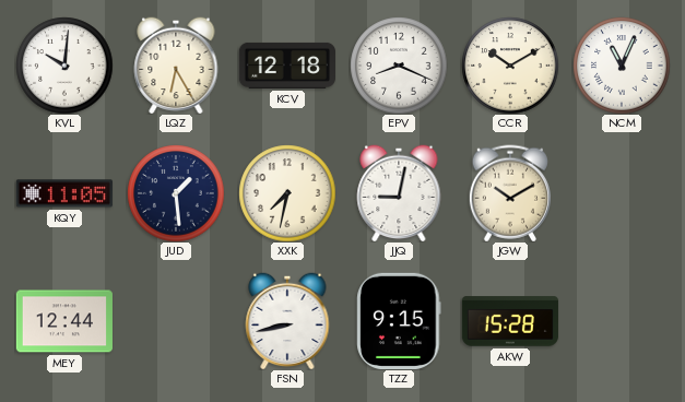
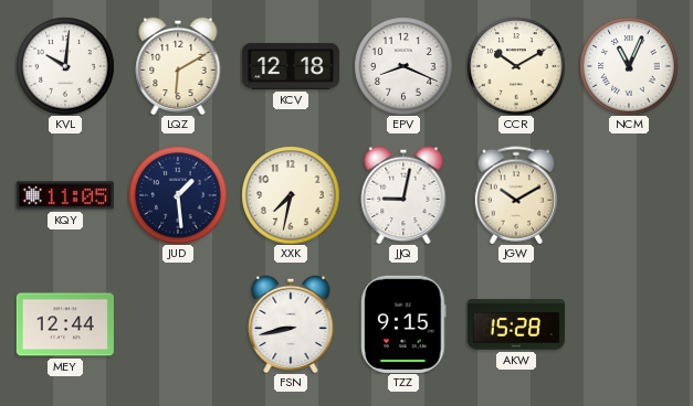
LQZ: 6:25 -> 6:10 (178, 66)
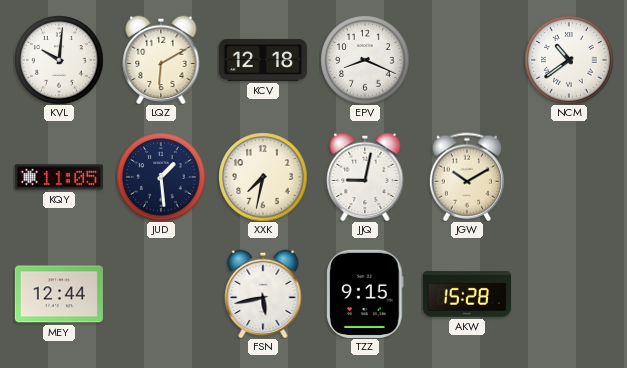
CCR: 10:10 -> none (516, 66)
NCM: 11:04 -> 10:39 (569, 60)
FSN: 8:43 -> 5:43 (263, 294)
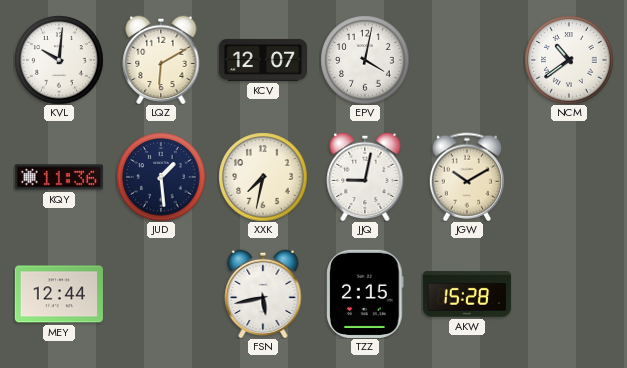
KCV: 12:18 -> 12:07 (262, 60)
EPV: 8:19 -> 4:02 (365, 60)
KQY: 11:05 -> 11:36 (59, 177)
TZZ: 9:15 -> 2:15 (365, 294)
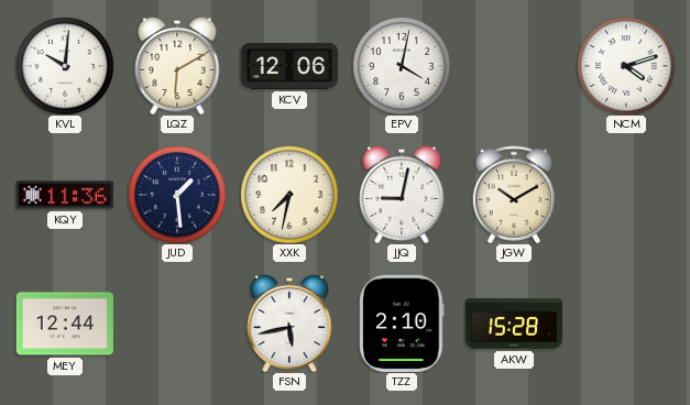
KCV: 12:07 -> 12:06 (288, 66)
NCM: 10:39 -> 4:12 (626, 66)
TZZ: 2:15 -> 2:10 (402, 324)
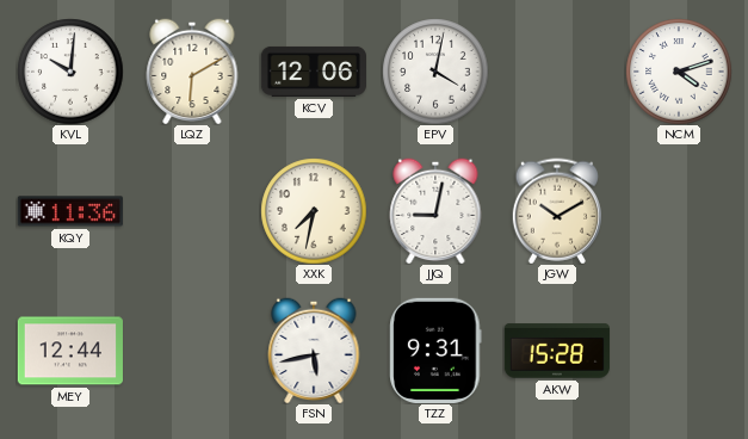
JUD: 1:29 -> none (177, 195)
TZZ: 2:10 -> 9:31 (435, 351)
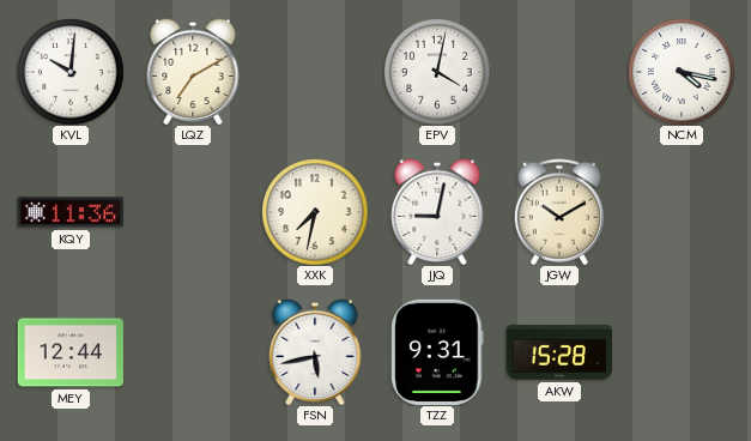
LQZ: 6:10 -> 7:10 (193, 72)
KCV: 12:06 -> none (313, 72)
NCM: 4:12 -> 4:17 (682, 72)
